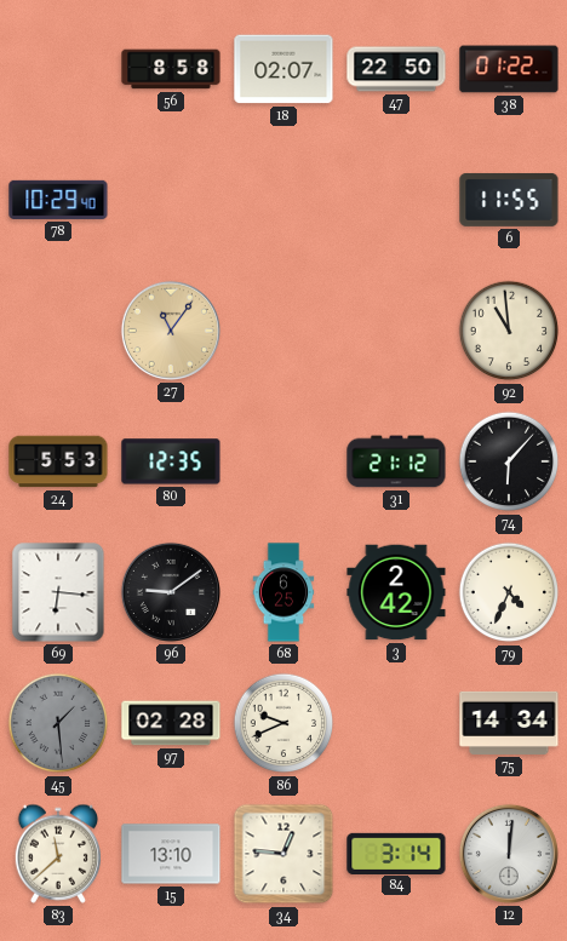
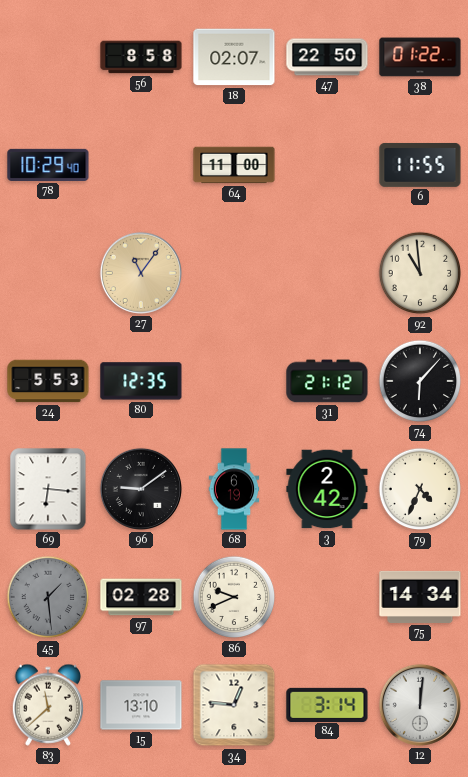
64: none -> 11:00 (234, 165)
68: 6:25 -> 6:19 (234, 489)
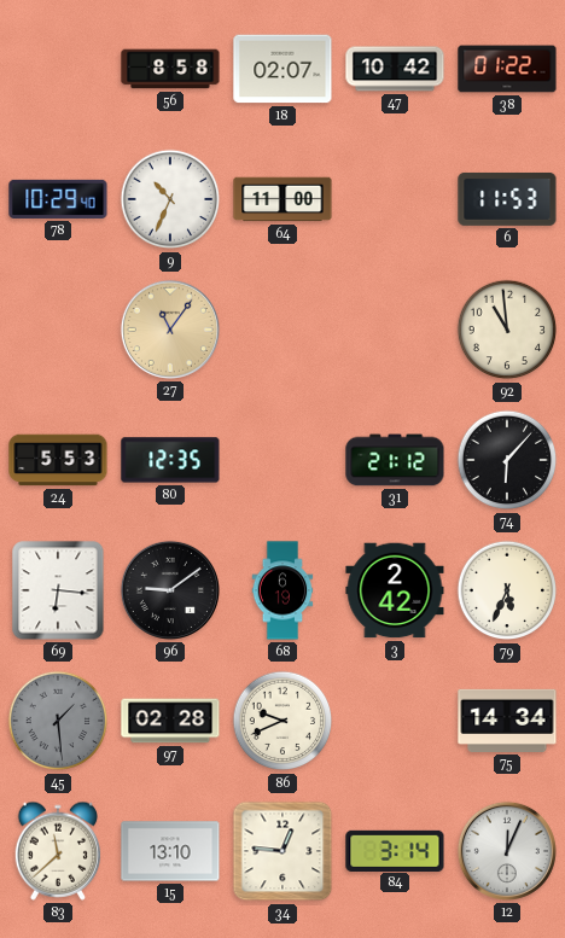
47: 22:50 -> 10:42 (395, 69)
9: none -> 10:34 (170, 199)
6: 11:55 -> 11:53 (507, 199)
79: 4:34 -> 5:34 (507, 590)
12: 12:01 -> 12:04 (507, 851)
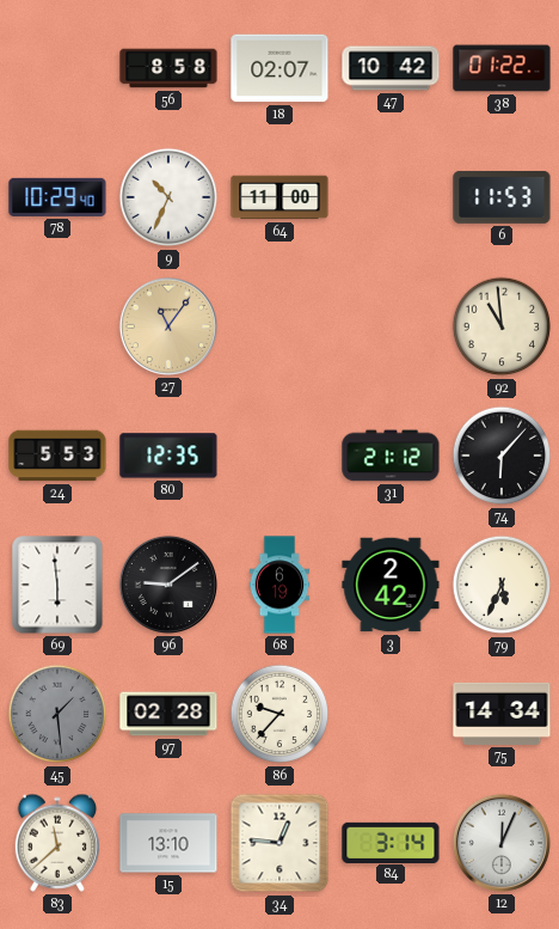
69: 6:16 -> 5:59 (57, 585)
86: 9:41 -> 9:37 (279, 714)
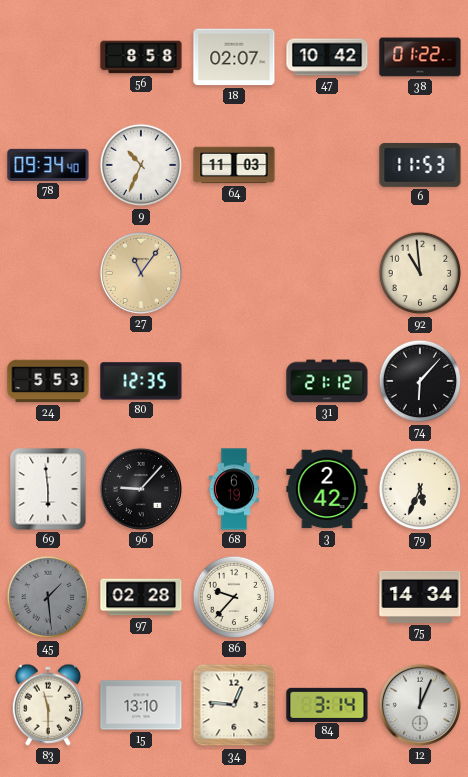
78: 10:29 -> 09:34 (48, 165)
64: 11:00 -> 11:03 (234, 165)
96: 9:09 -> 9:07 (141, 489)
83: 11:38 -> 11:30 (47, 705)
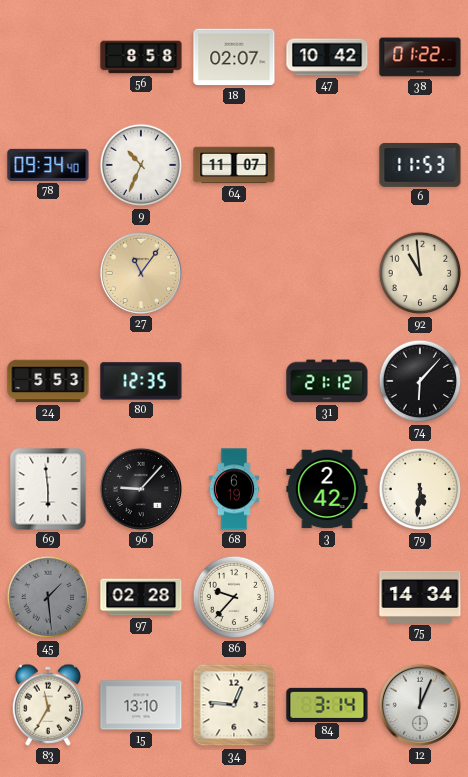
64: 11:03 -> 11:07 (234, 165)
79: 5:34 -> 5:31 (420, 489)
83: 11:30 -> 11:35 (47, 705)
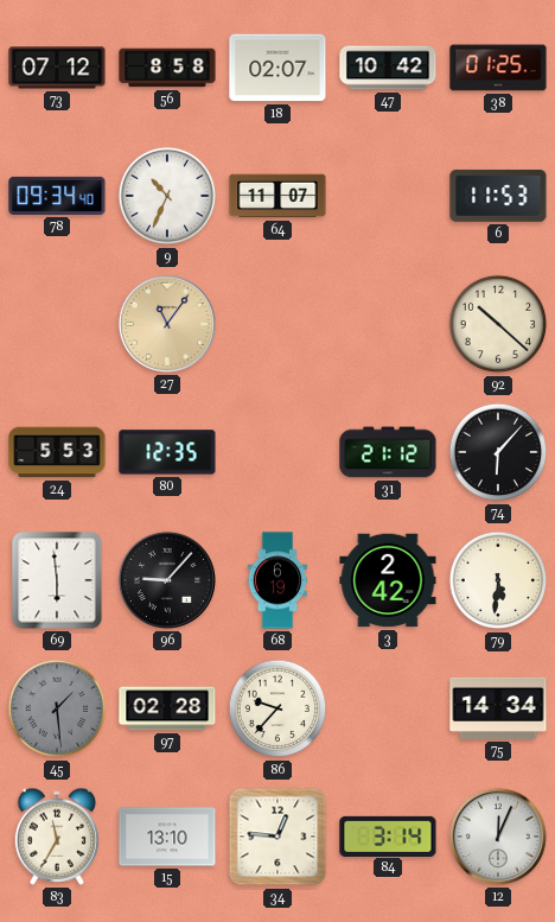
73: none -> 07:12 (57, 68)
38: 01:22 -> 01:25 (498, 68)
92: 10:59 -> 10:22 (498, 324)
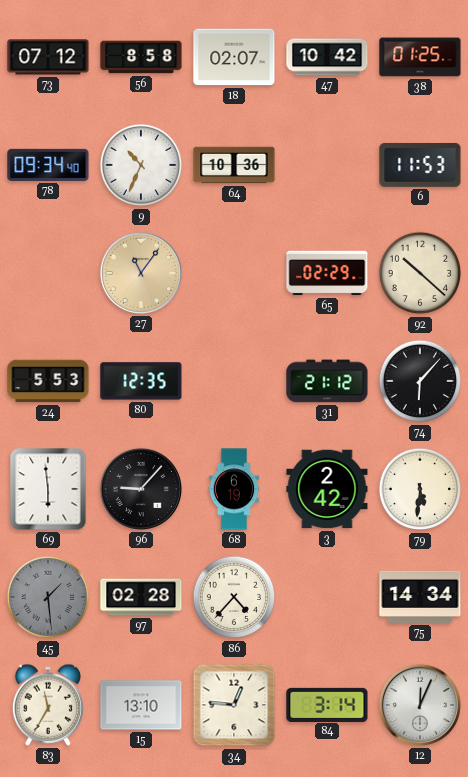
64: 11:07 -> 10:36 (234, 165)
65: none -> 02:29 (327, 273)
86: 9:37 -> 4:37 (234, 597)
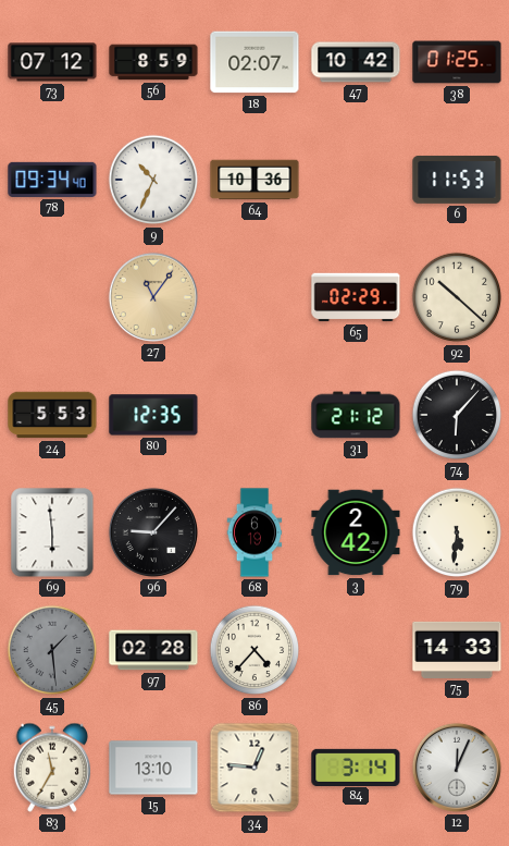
56: 8:58 -> 8:59 (153, 62)
75: 14:34 -> 14:33 (457, 650)
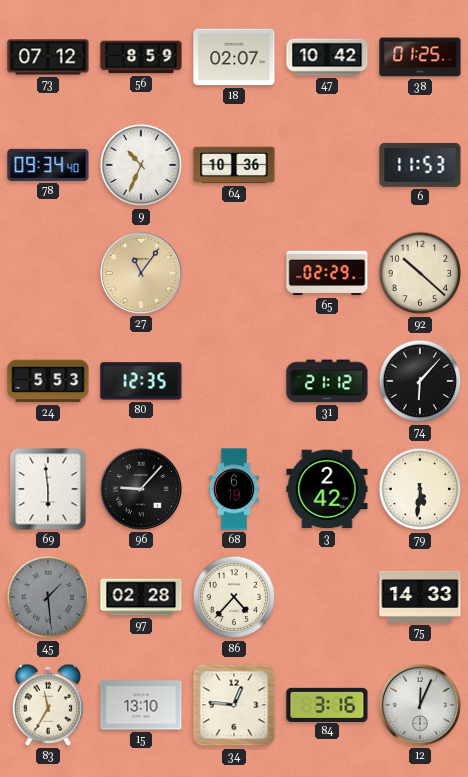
84: 3:14 -> 3:16 (327, 704)
